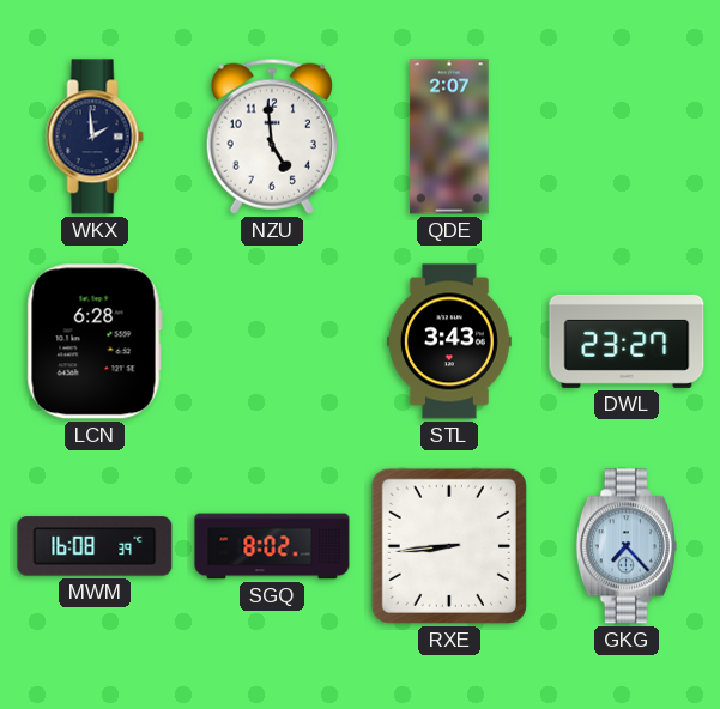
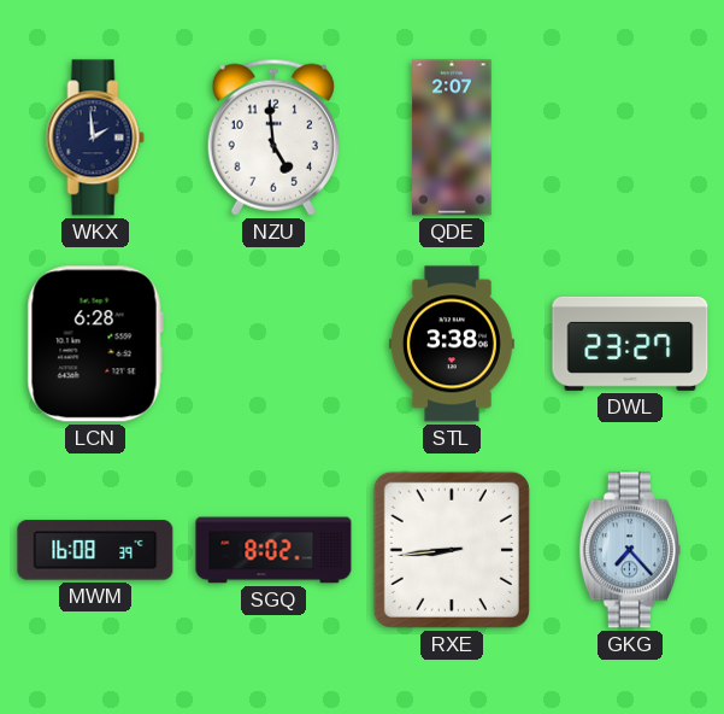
STL: 3:43 -> 3:38 (452, 344)
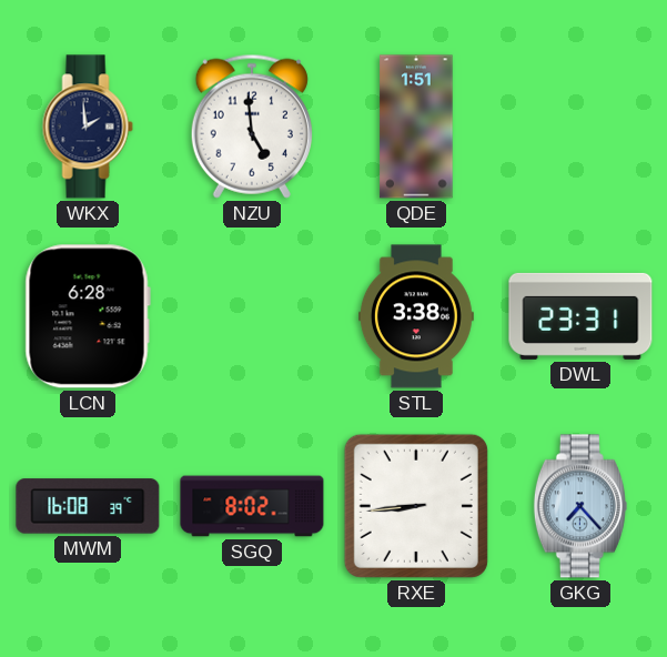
QDE: 2:07 -> 1:51 (416, 127)
DWL: 23:27 -> 23:31 (580, 316)
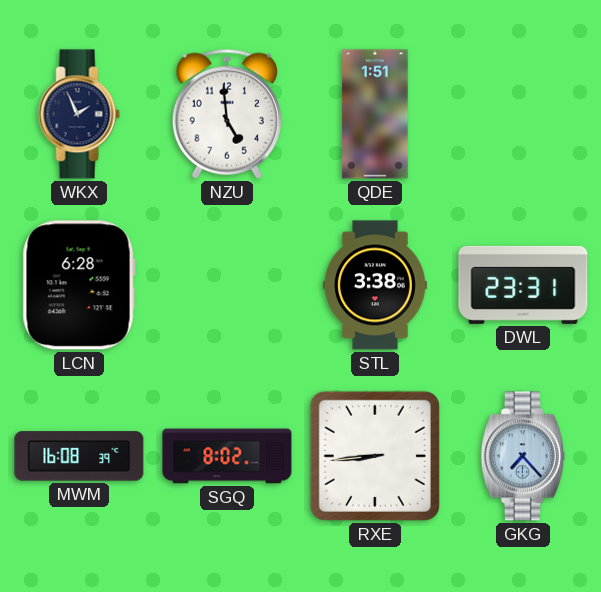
WKX: 1:59 -> 1:56 (79, 114)
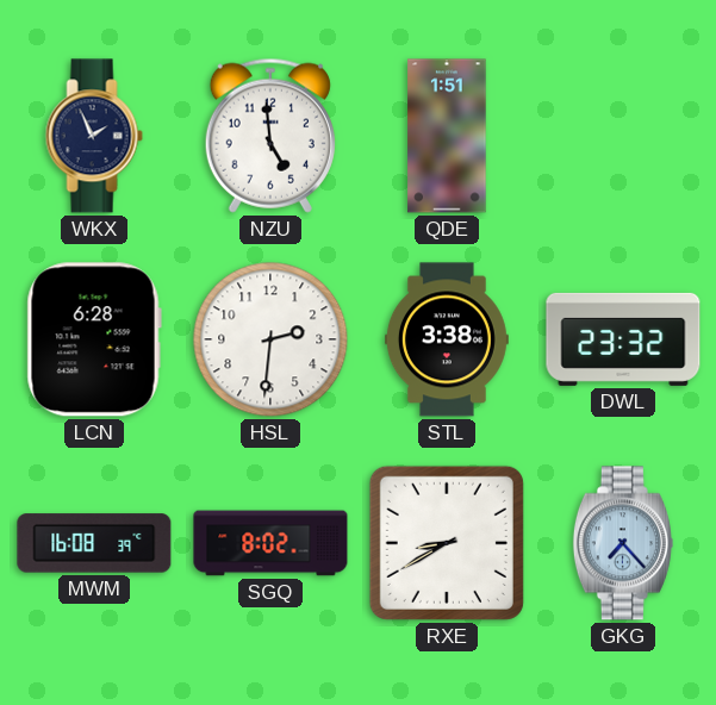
HSL: none -> 2:31 (270, 339)
DWL: 23:31 -> 23:32 (623, 339)
RXE: 8:44 -> 8:40 (447, 543)
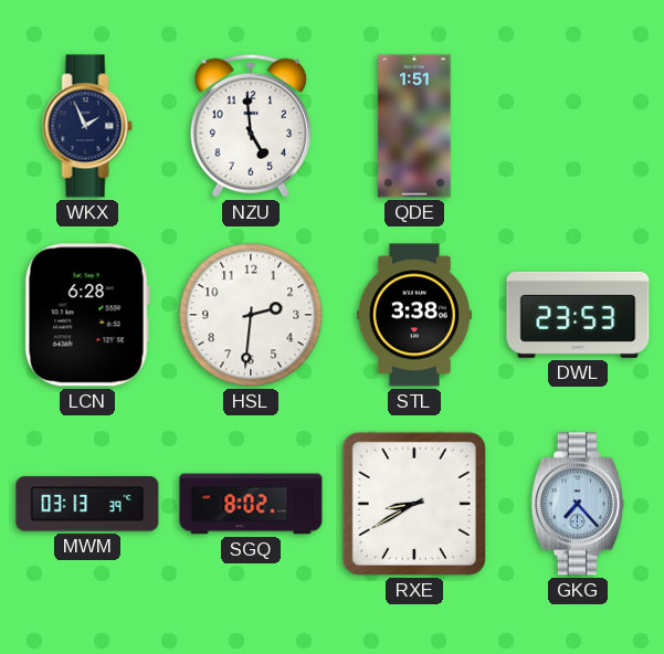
DWL: 23:32 -> 23:53 (578, 315)
MWM: 16:08 -> 03:13 (87, 504)
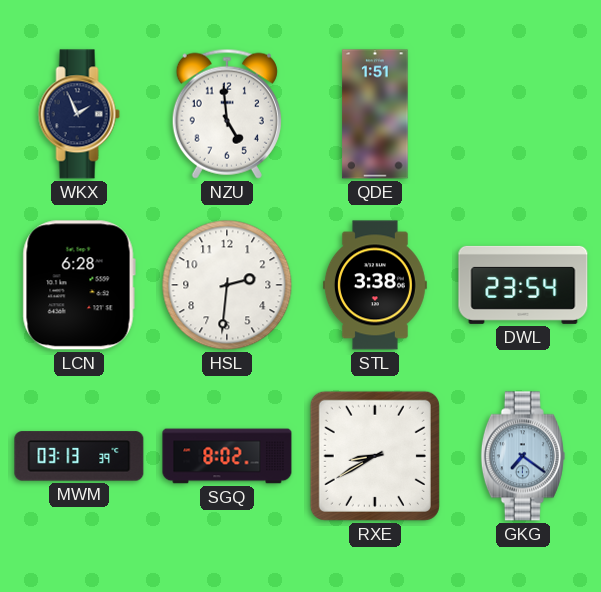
DWL: 23:53 -> 23:54 (523, 285)
GKG: 7:23 -> 7:21 (523, 456)
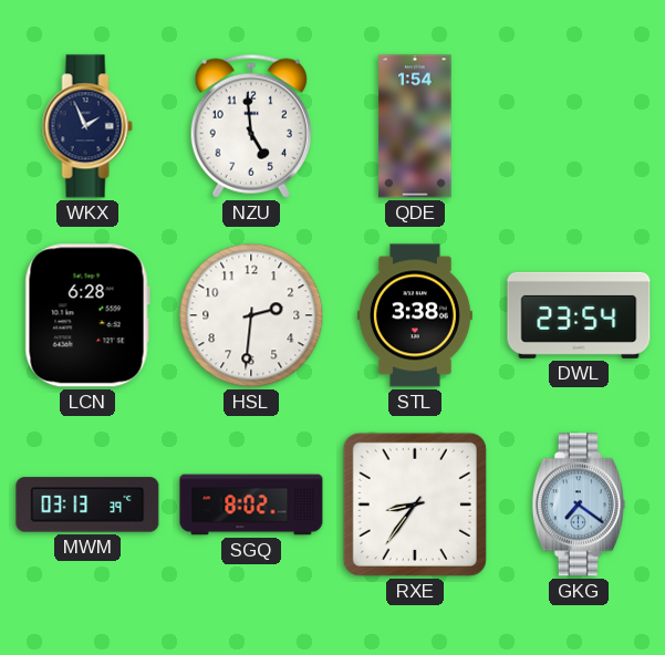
QDE: 1:51 -> 1:54 (415, 126)
RXE: 8:40 -> 8:36 (415, 505)
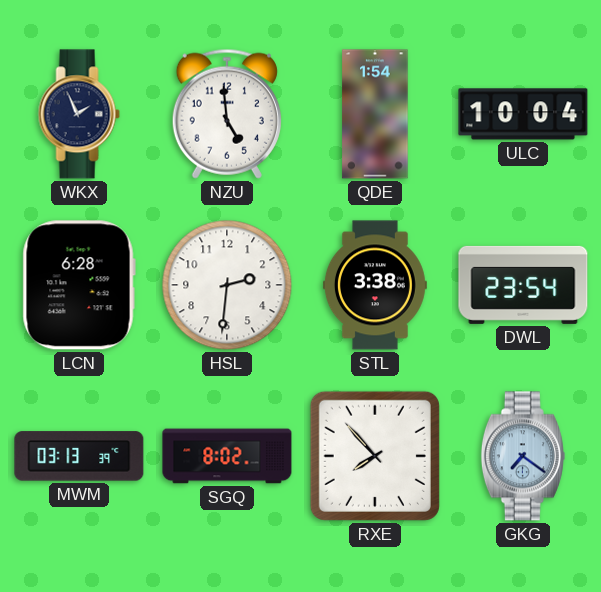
ULC: none -> 10:04 (523, 114)
RXE: 8:36 -> 7:53 (375, 456)
